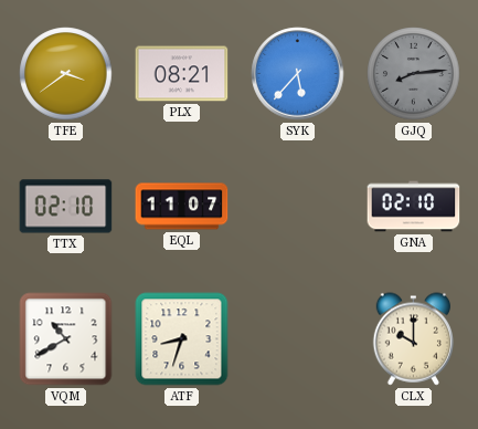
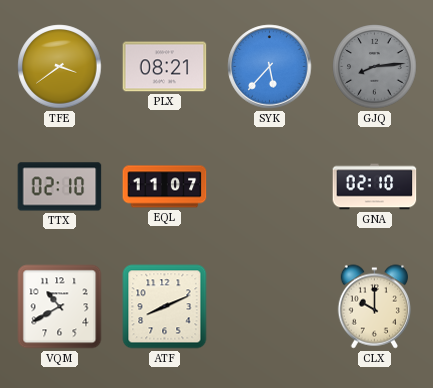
ATF: 8:33 -> 8:11 (165, 307)
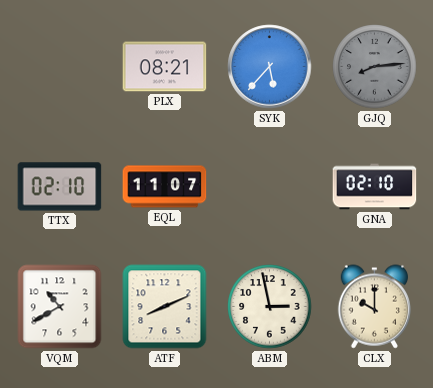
TFE: 3:39 -> none (60, 67)
ABM: none -> 2:58 (270, 307)
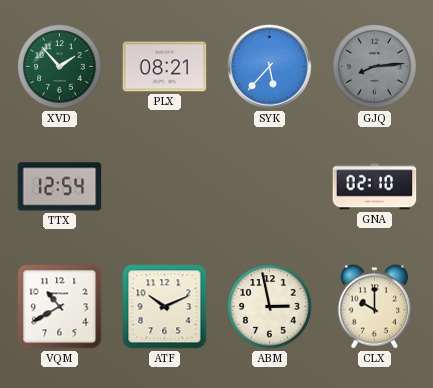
XVD: none -> 1:53 (60, 67)
TTX: 02:10 -> 12:54 (60, 187)
EQL: 11:07 -> none (165, 187)
ATF: 8:11 -> 10:11 (165, 307)
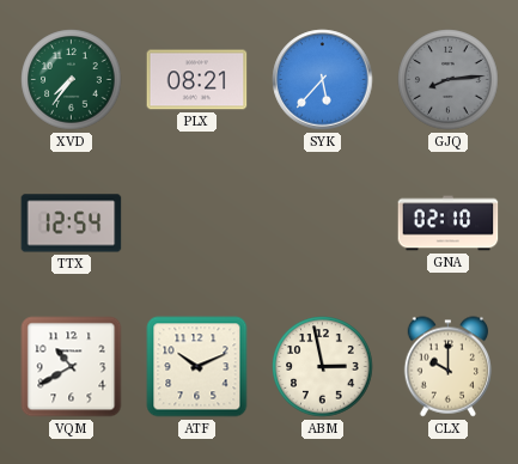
XVD: 1:53 -> 7:36 (72, 80)
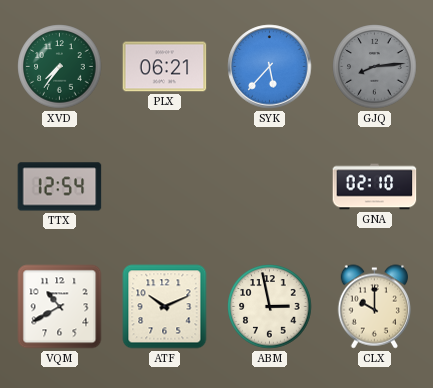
PLX: 08:21 -> 06:21 (165, 67)
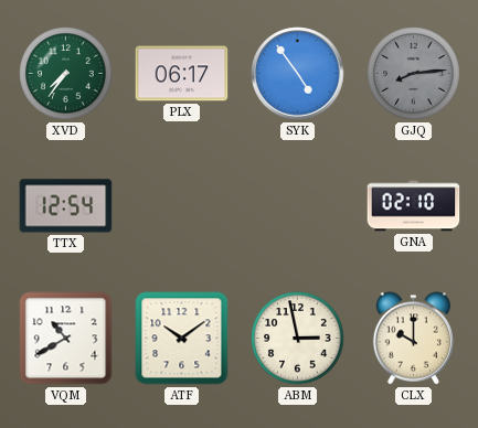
PLX: 06:21 -> 06:17 (182, 74)
SYK: 5:37 -> 4:54 (298, 74)
ATF: 10:11 -> 10:09 (182, 339)
